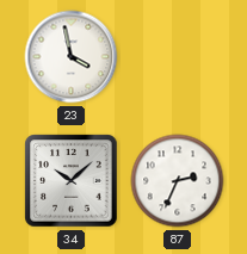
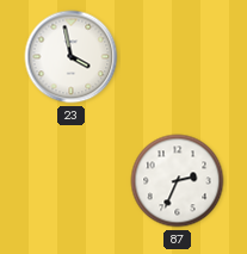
34: 10:08 -> none (72, 181)
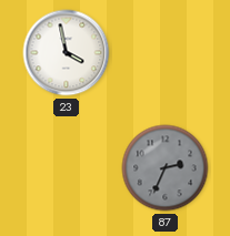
87 dial: white -> grey (166, 168)
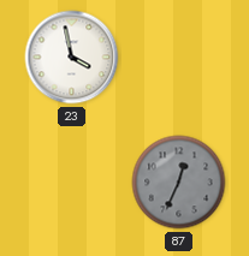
87: 2:34 -> 12:34 (179, 183)
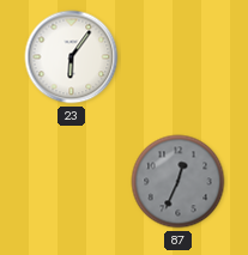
23: 3:58 -> 6:06 (72, 57)
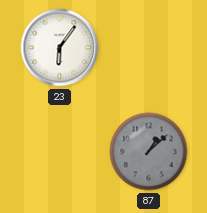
87: 12:34 -> 1:08 (149, 152)
